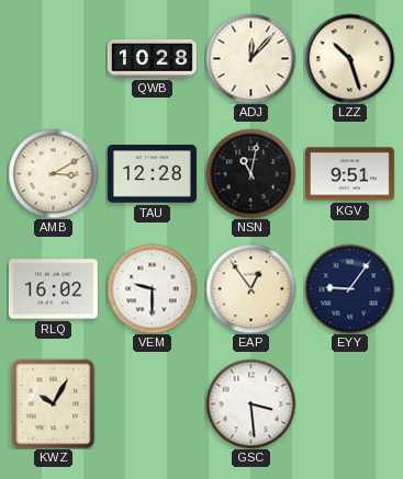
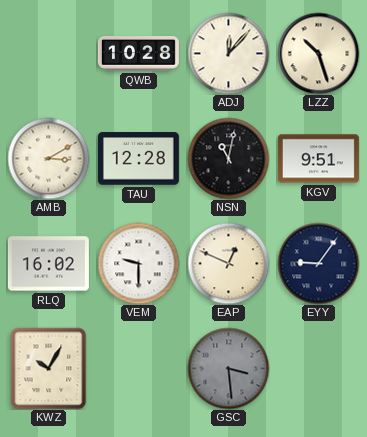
EAP: 12:54 -> 12:49 (228, 263)
GSC dial: white -> grey (228, 368)
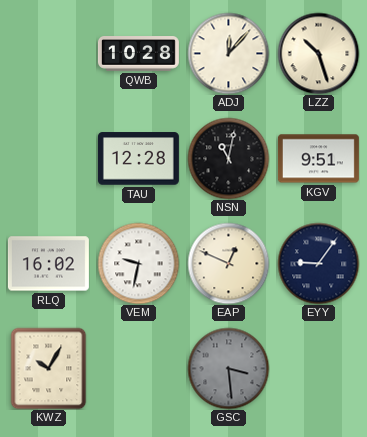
AMB: 3:10 -> none (48, 158)
VEM: 9:30 -> 9:32 (138, 263)
